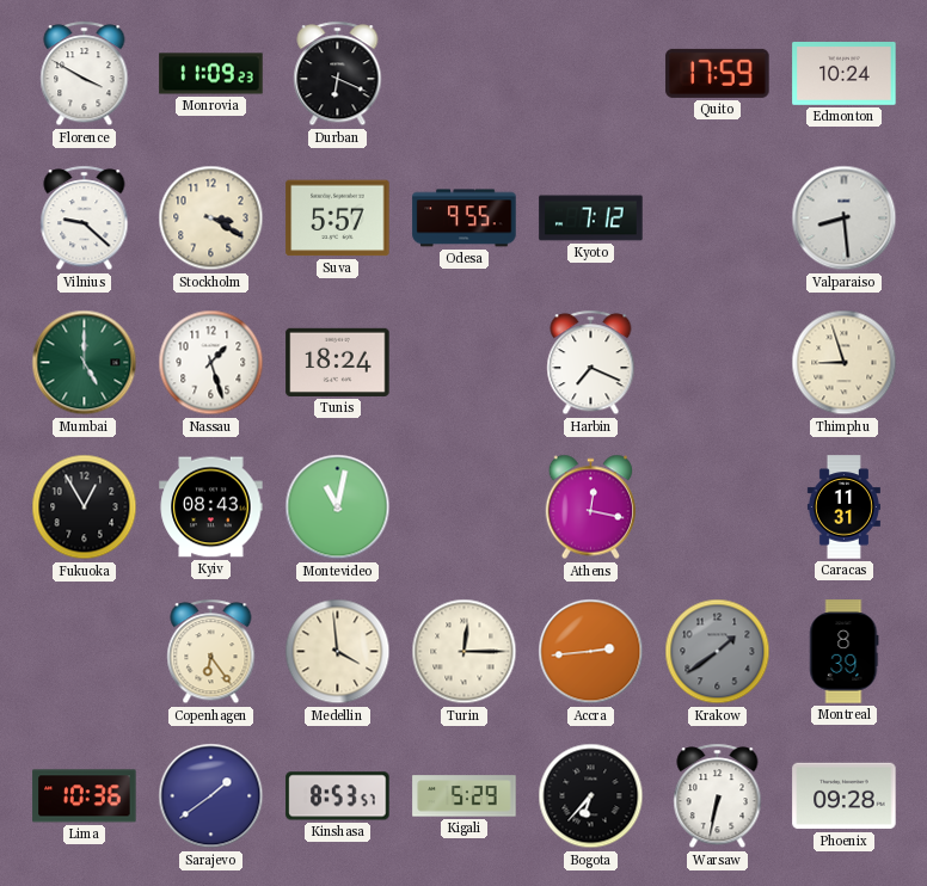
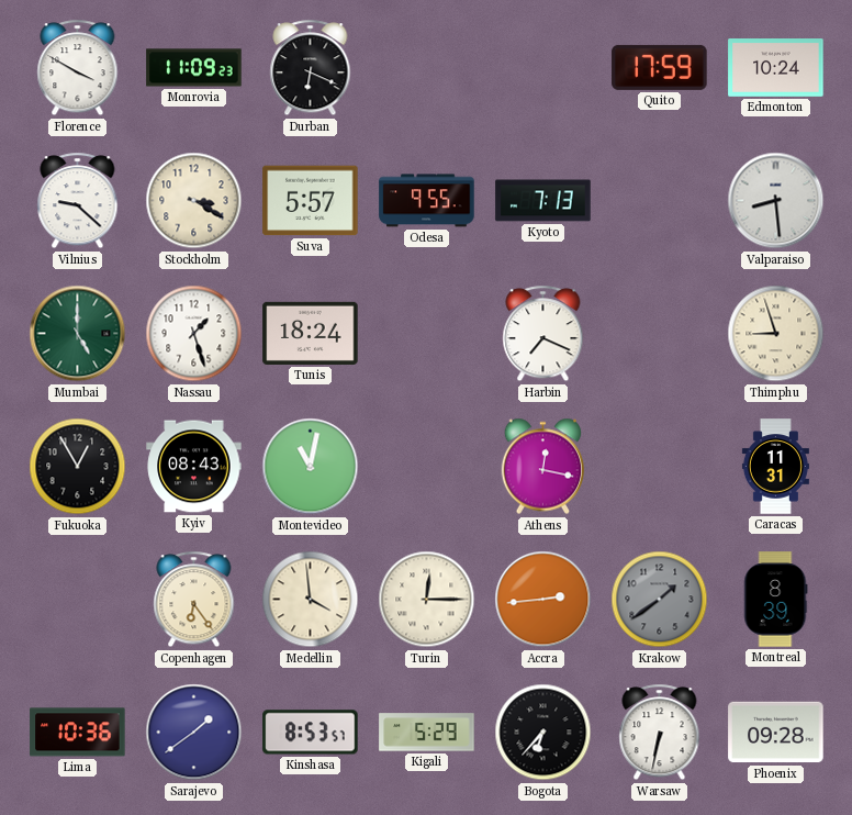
Kyoto: 7:12 -> 7:13 (543, 201)
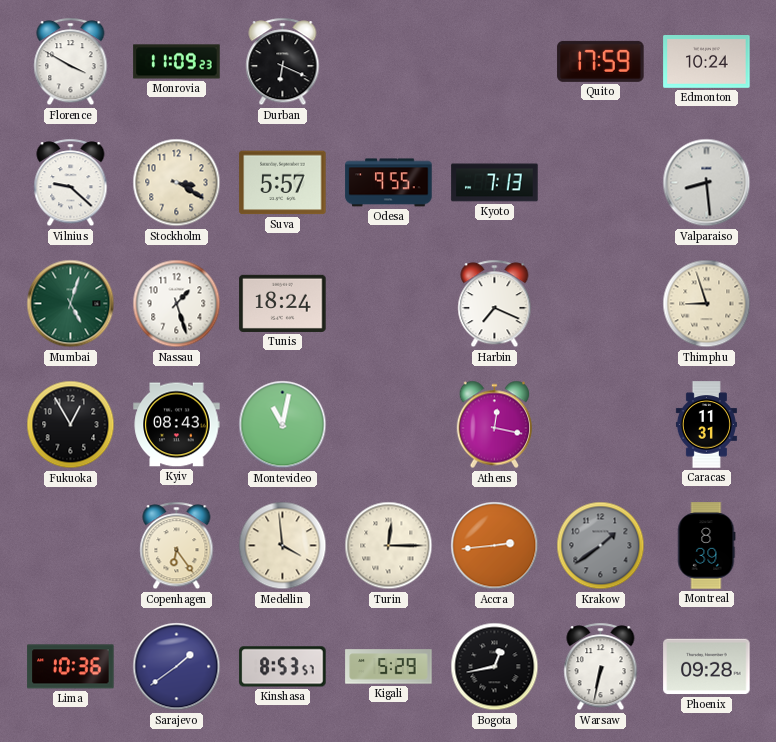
Mumbai: 5:00 -> 5:03 (71, 304)
Bogota: 6:37 -> 12:43 (495, 667)
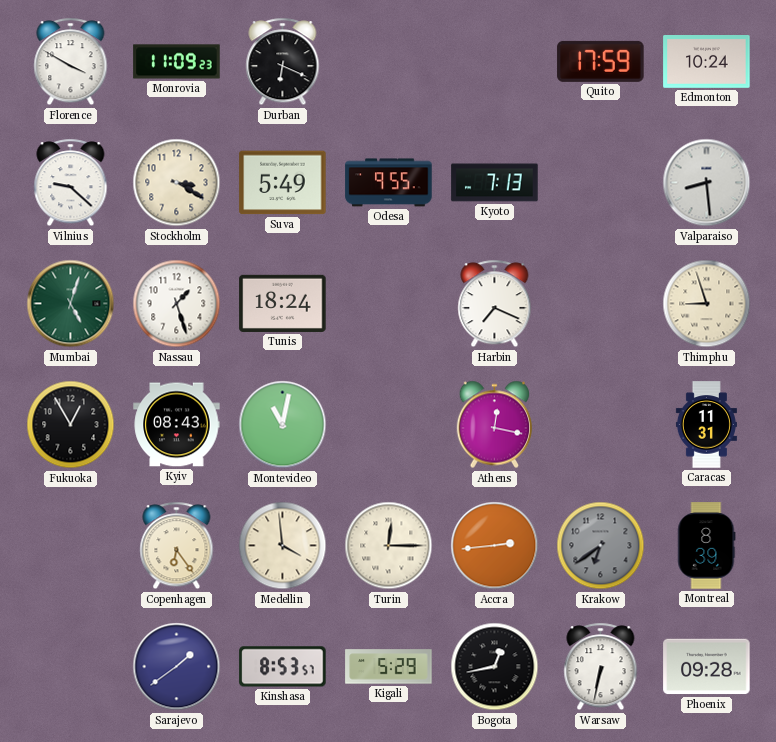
Suva: 5:57 -> 5:49 (283, 183)
Krakow: 1:39 -> 6:39 (601, 546)
Lima: 10:36 -> none (71, 667)
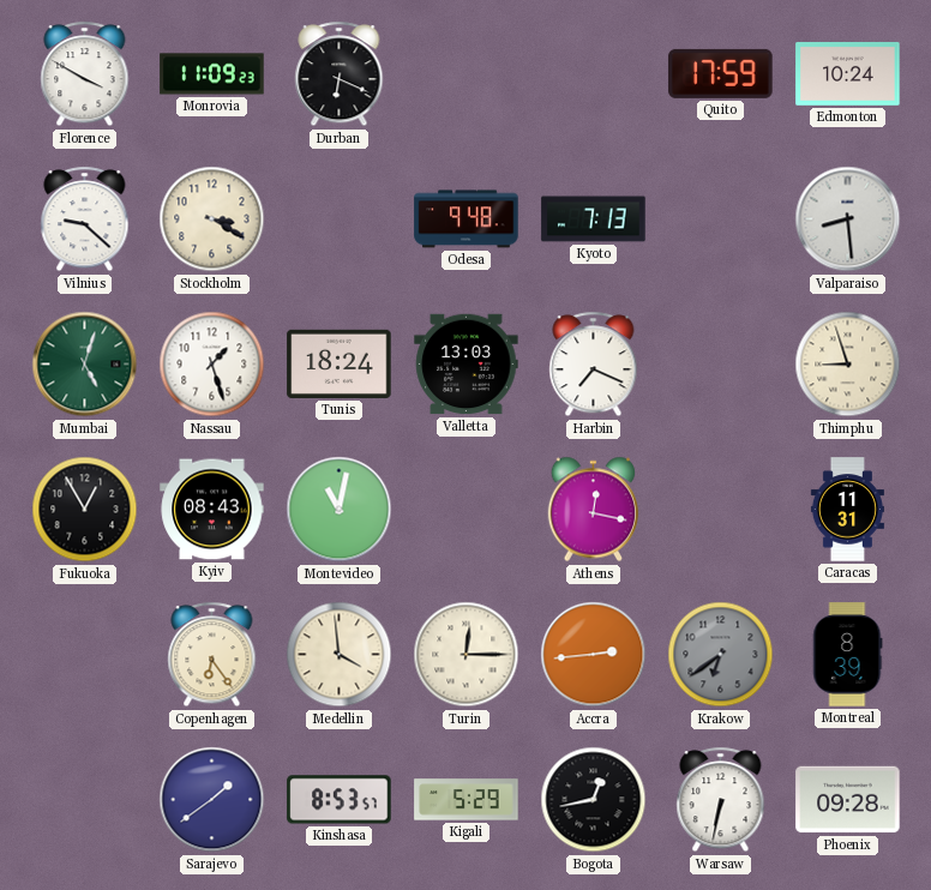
Suva: 5:49 -> none (283, 183)
Odesa: 9:55 -> 9:48 (467, 220)
Valletta: none -> 13:03 (467, 365)
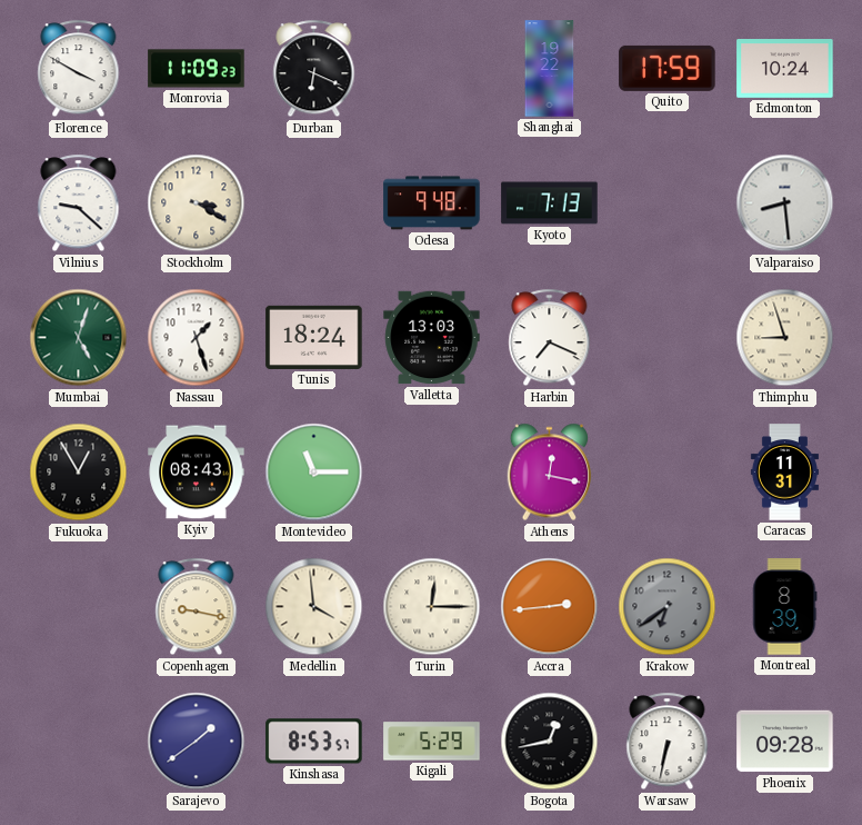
Shanghai: none -> 19:22 (550, 69)
Montevideo: 11:02 -> 11:15 (314, 473)
Copenhagen: 6:24 -> 9:17 (197, 607)
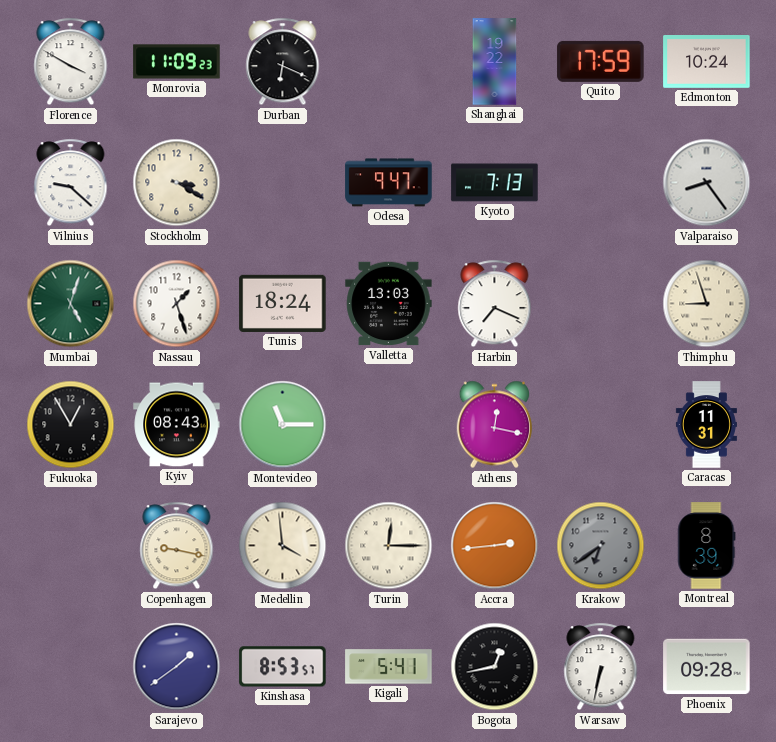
Odesa: 9:48 -> 9:47 (389, 183)
Valparaiso: 8:29 -> 8:24 (707, 183)
Kigali: 5:29 -> 5:41 (389, 667)
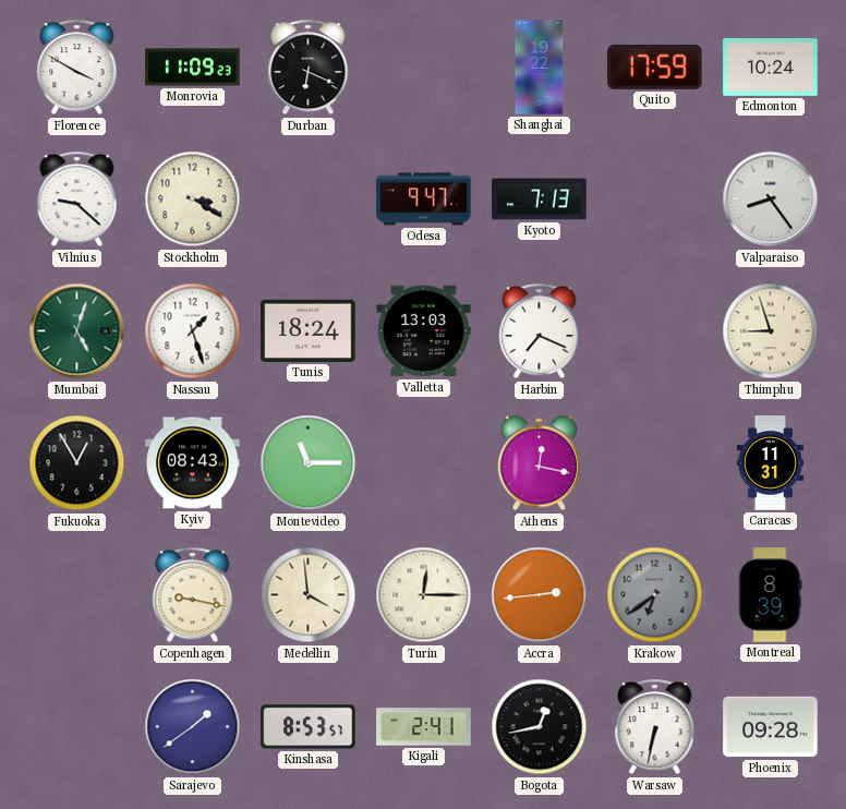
Kigali: 5:41 -> 2:41 (424, 727)
